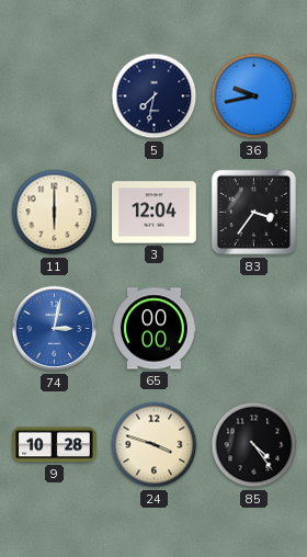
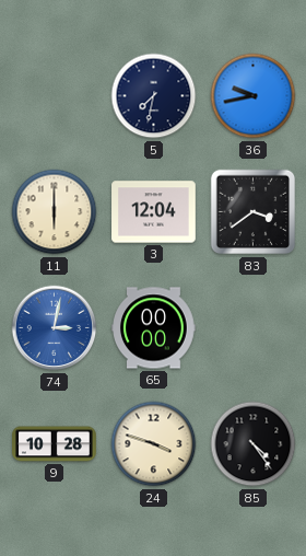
83: 3:36 -> 3:39 (254, 212)
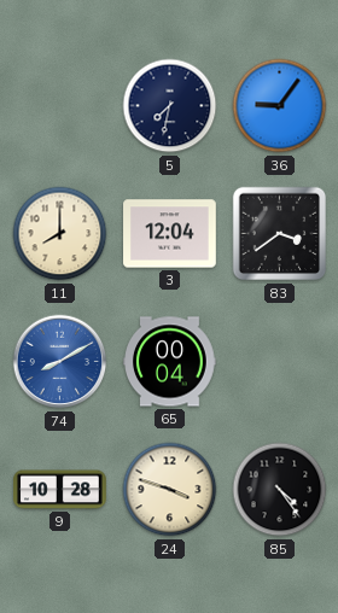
36: 9:43 -> 9:06 (280, 106)
11: 6:00 -> 8:00 (60, 234)
74: 3:02 -> 8:10 (60, 362)
65: 00:00 -> 00:04 (170, 362)
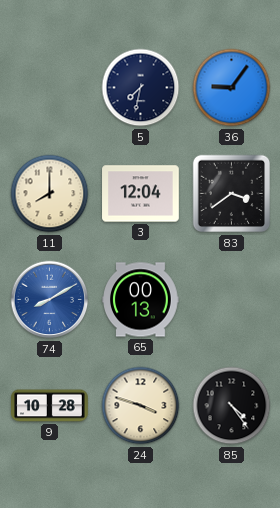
65: 00:04 -> 00:13 (141, 300)
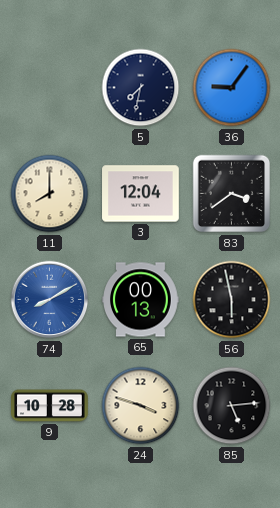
56: none -> 5:58 (232, 300)
85: 4:24 -> 5:14 (232, 406)
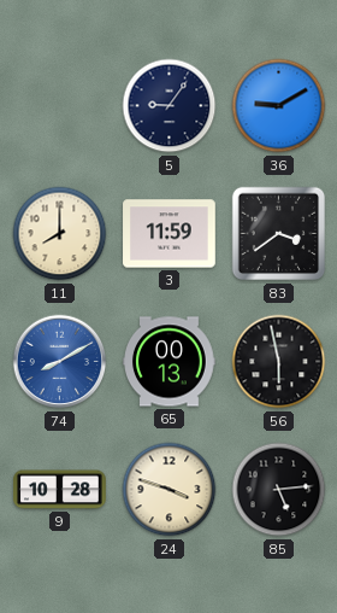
5: 7:32 -> 9:06 (170, 106)
36: 9:06 -> 9:10 (279, 106)
3: 12:04 -> 11:59 (170, 234)
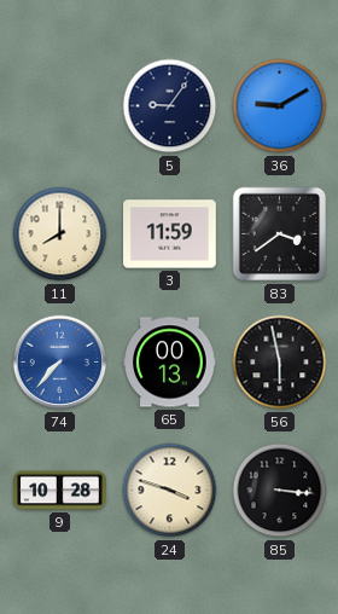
74: 8:10 -> 7:37 (60, 363)
85: 5:14 -> 3:16 (280, 491)
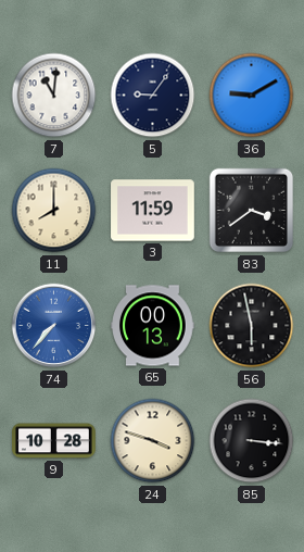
7: none -> 11:01 (54, 96)
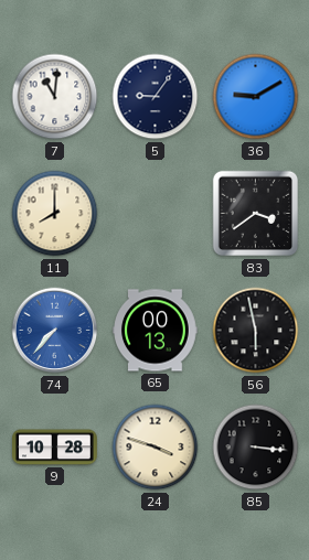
3: 11:59 -> none (153, 211)
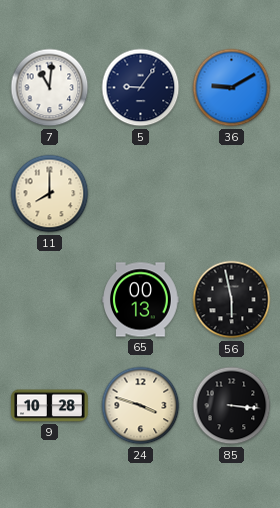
83: 3:39 -> none (256, 214)
74: 7:37 -> none (55, 331)
